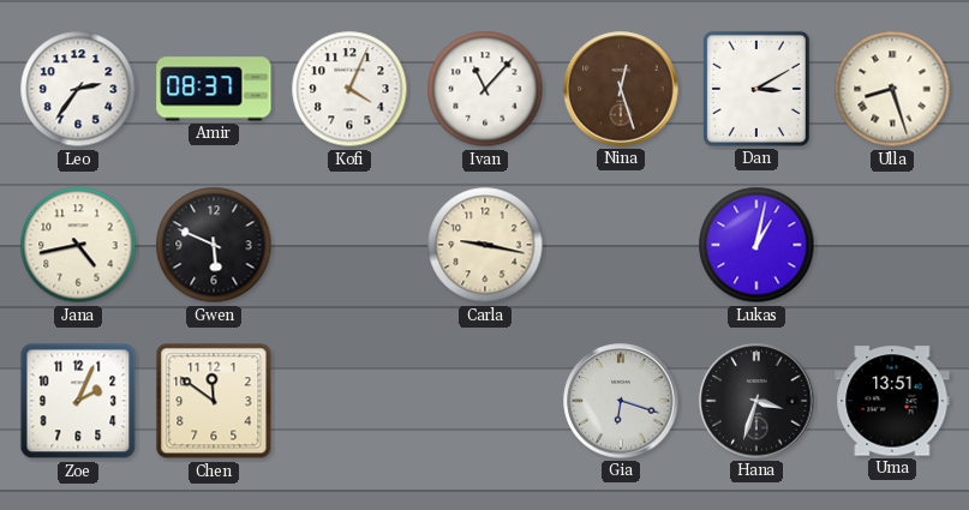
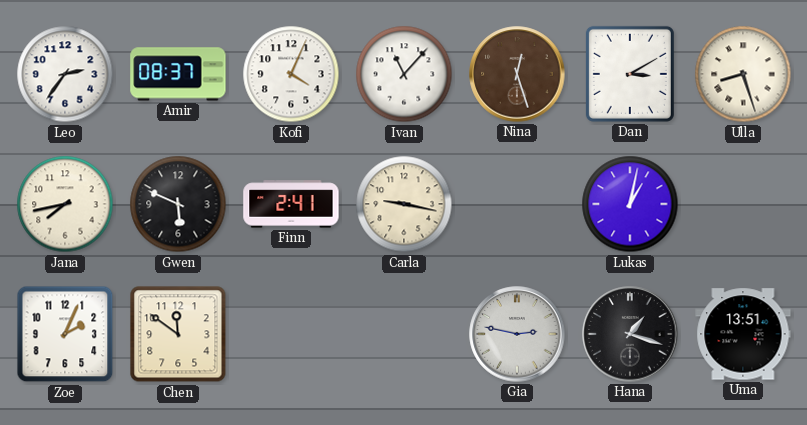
Jana: 4:43 -> 7:43 (65, 204)
Finn: none -> 2:41 (291, 204)
Gia: 6:18 -> 2:47 (517, 334)
Hana: 3:33 -> 1:18 (630, 334)
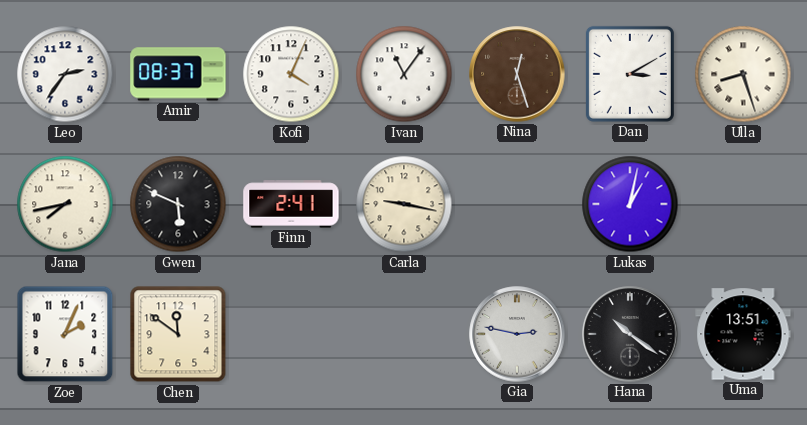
Ivan: 11:07 -> 11:06 (404, 74)
Hana: 1:18 -> 10:21 (630, 334)
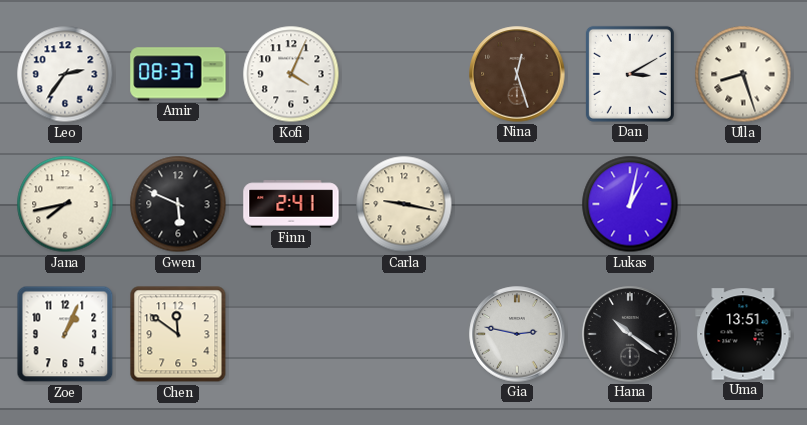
Ivan: 11:06 -> none (404, 74)
Zoe: 2:04 -> 1:04 (65, 334)
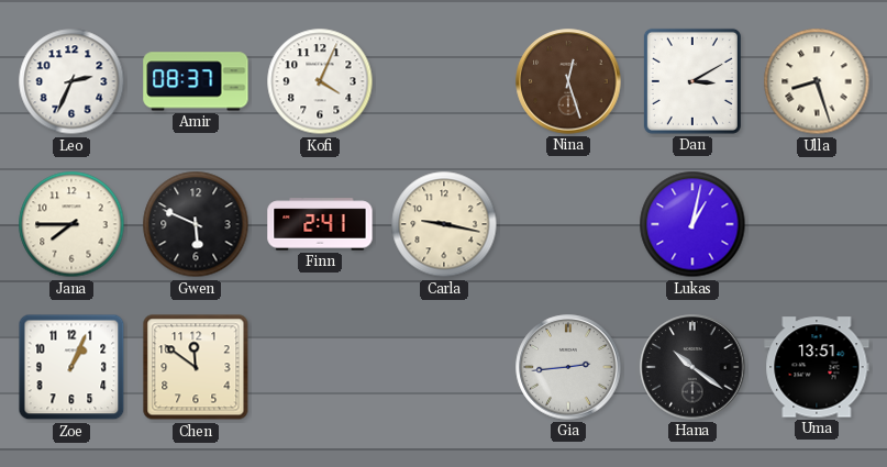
Leo: 2:36 -> 2:34 (71, 81)
Jana: 7:43 -> 7:45 (71, 224)
Gia: 2:47 -> 2:44 (568, 367)
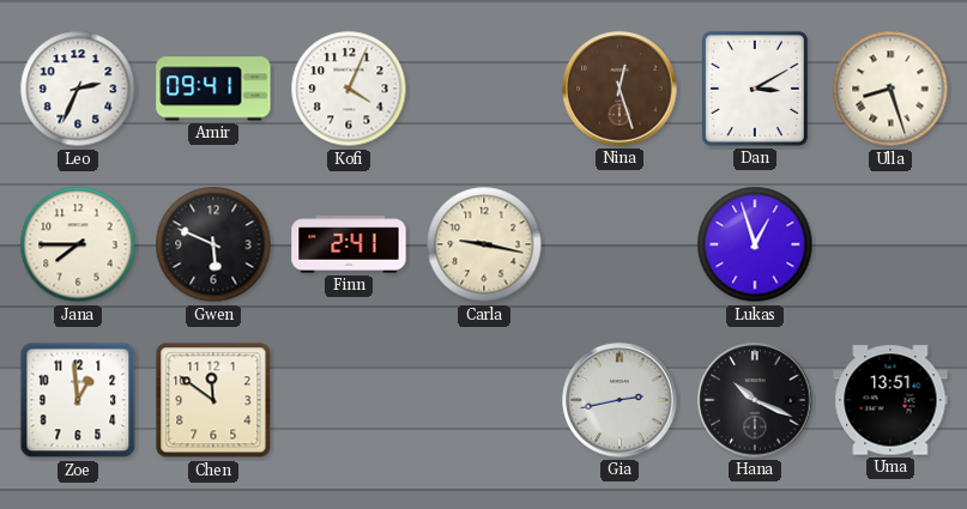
Amir: 08:37 -> 09:41 (213, 89)
Lukas: 1:02 -> 12:57 (755, 244)
Zoe: 1:04 -> 12:59 (78, 400)
Gia: 2:44 -> 2:43 (620, 400)
Hana: 10:21 -> 10:19 (755, 400)
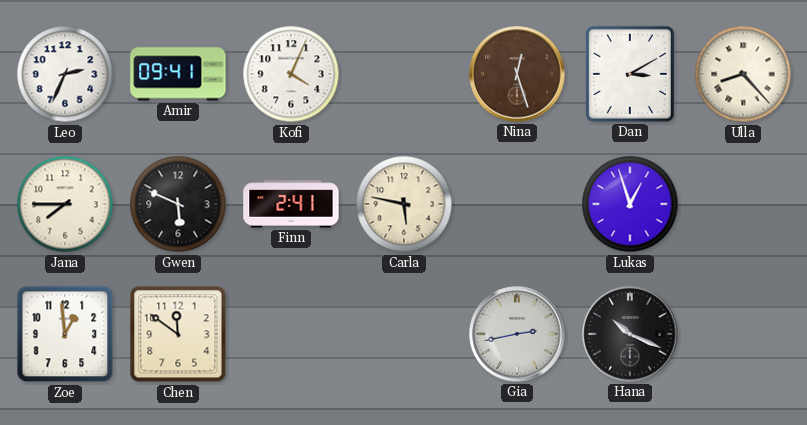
Ulla: 8:27 -> 8:23 (743, 74)
Carla: 9:17 -> 5:47 (404, 204)
Uma: 13:51 -> none (890, 400)
